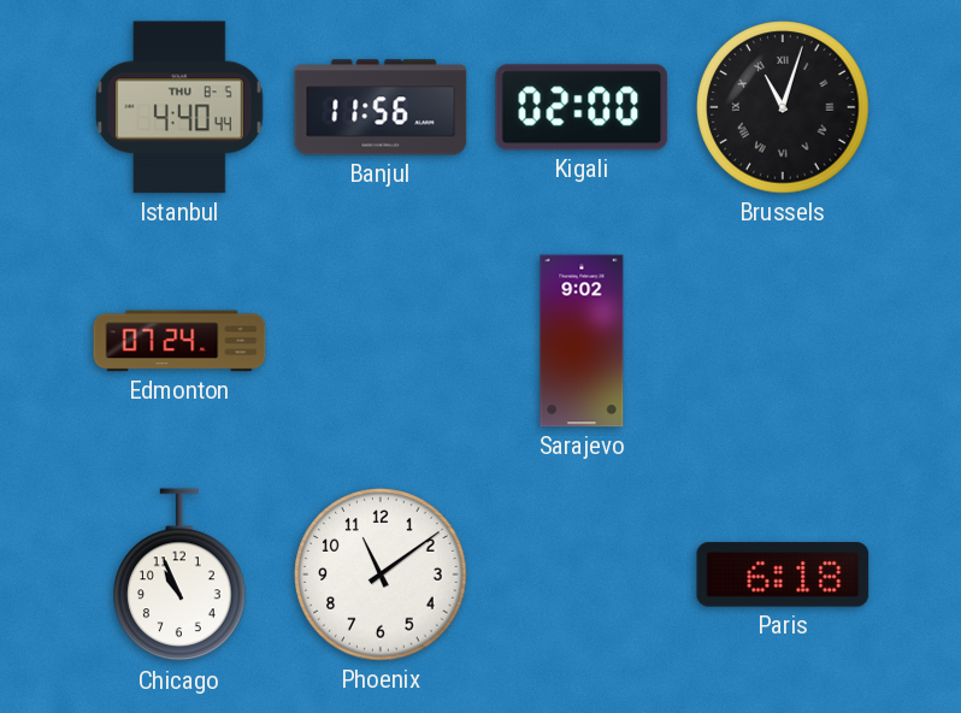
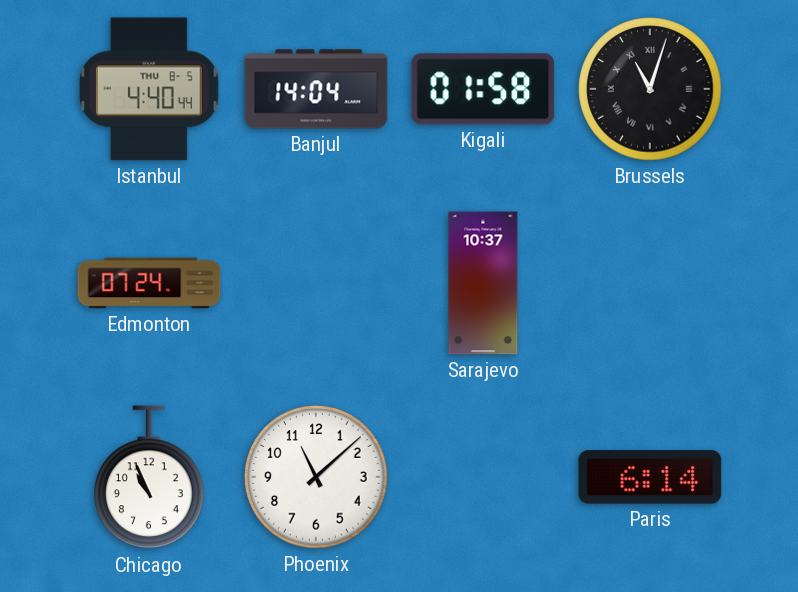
Banjul: 11:56 -> 14:04 (316, 89)
Kigali: 02:00 -> 01:58 (483, 89)
Sarajevo: 9:02 -> 10:37 (483, 283)
Phoenix: 11:09 -> 11:08 (316, 477)
Paris: 6:18 -> 6:14 (650, 477)
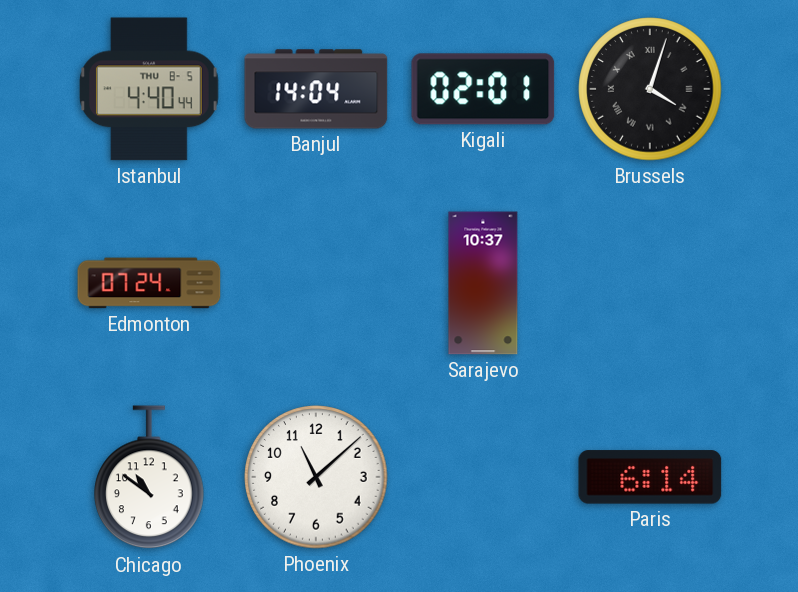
Kigali: 01:58 -> 02:01 (483, 89)
Brussels: 11:03 -> 4:03 (650, 89)
Chicago: 10:56 -> 10:51 (149, 478)
